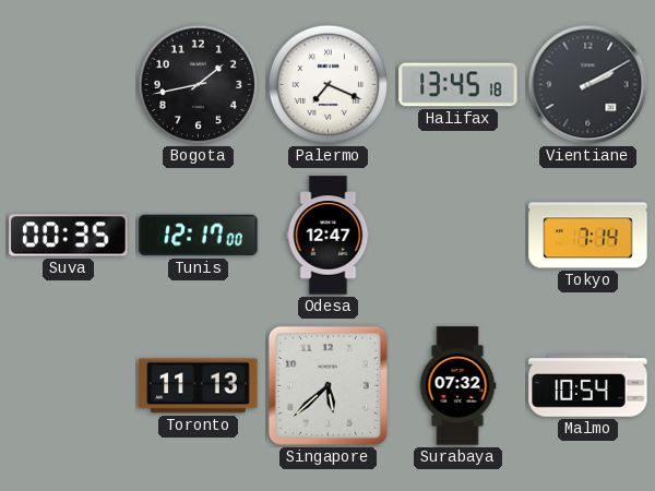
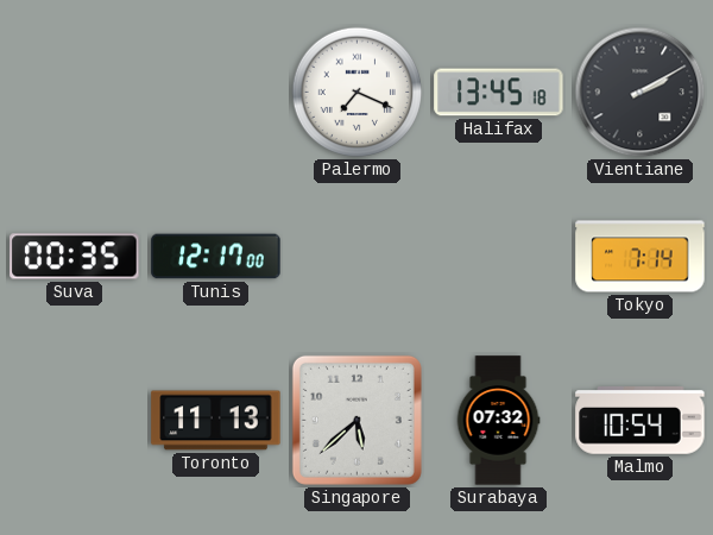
Bogota: 1:43 -> none (199, 85)
Odesa: 12:47 -> none (329, 236)
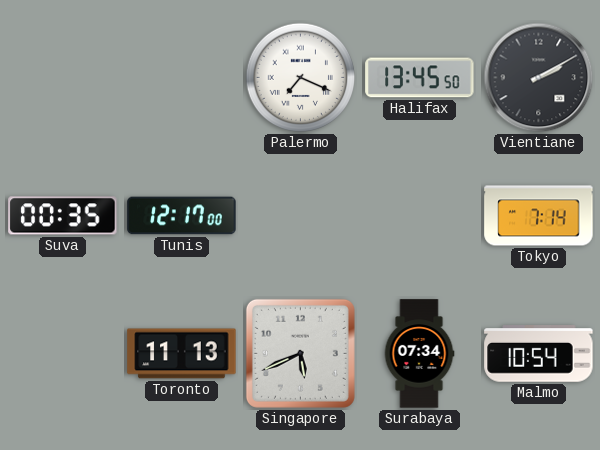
Halifax: 13:45:18 -> 13:45:50 (420, 78)
Singapore: 5:38 -> 5:41 (300, 353)
Surabaya: 07:32 -> 07:34 (419, 354)
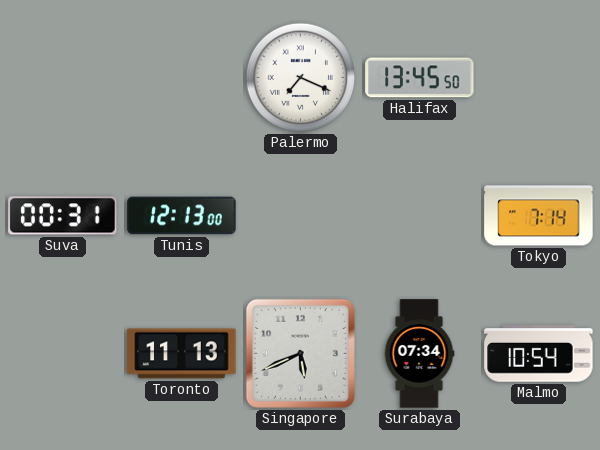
Vientiane: 2:10 -> none (539, 78)
Suva: 00:35 -> 00:31 (63, 216)
Tunis: 12:17 -> 12:13 (182, 216)
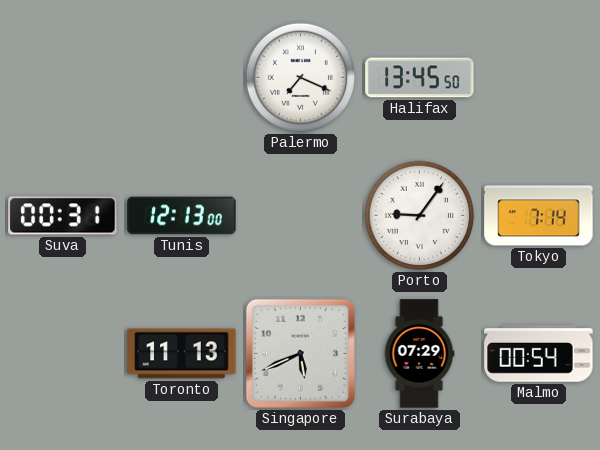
Porto: none -> 9:06 (420, 216)
Surabaya: 07:34 -> 07:29 (419, 354)
Malmo: 10:54 -> 00:54 (539, 354)
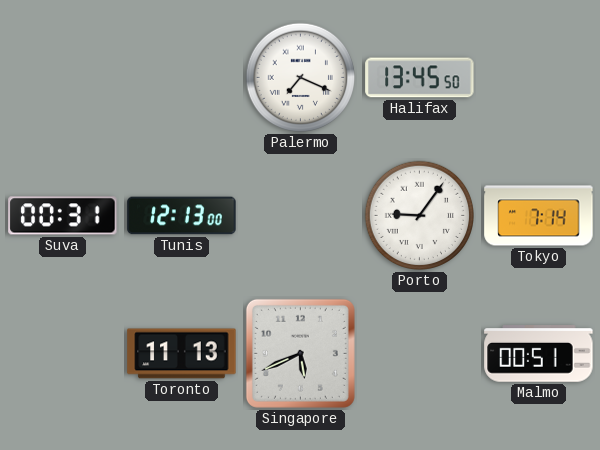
Surabaya: 07:29 -> none (419, 354)
Malmo: 00:54 -> 00:51 (539, 354)
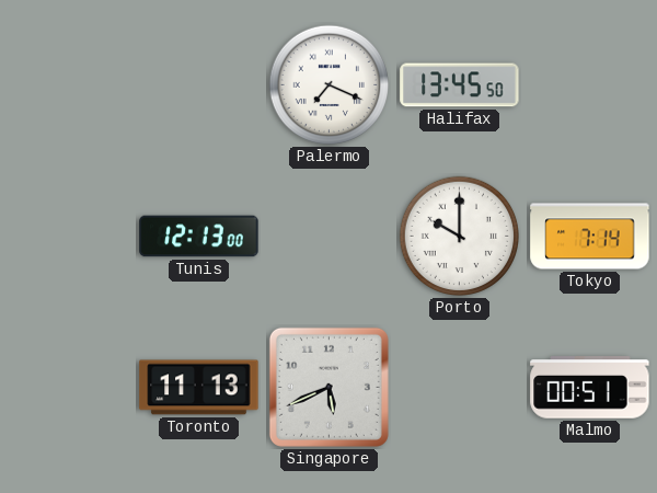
Suva: 00:31 -> none (63, 216)
Porto: 9:06 -> 10:00 (460, 237)
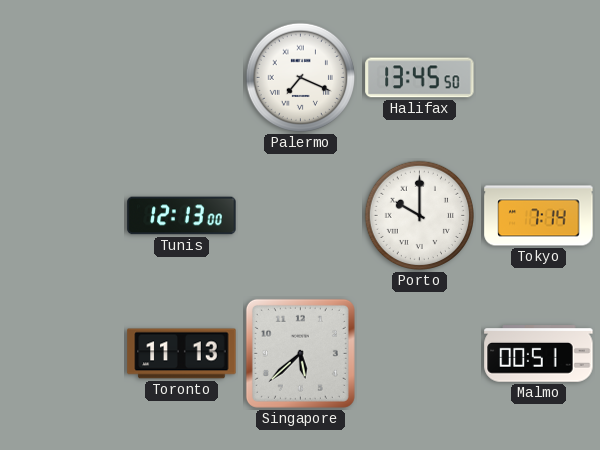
Singapore: 5:41 -> 5:38 (300, 353)
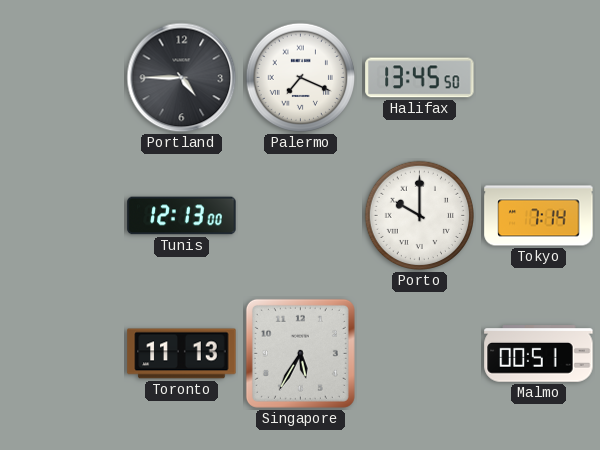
Portland: none -> 4:45 (182, 78)
Singapore: 5:38 -> 5:35 (300, 353)
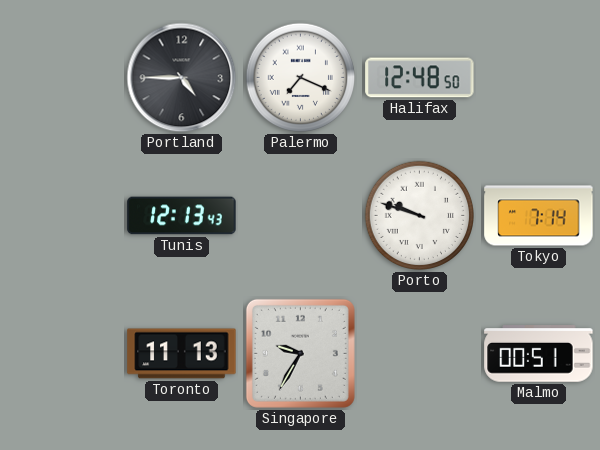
Halifax: 13:45 -> 12:48 (420, 78)
Tunis: 12:13:00 -> 12:13:43 (182, 216)
Porto: 10:00 -> 9:48 (420, 216)
Singapore: 5:35 -> 9:35 (300, 353)
